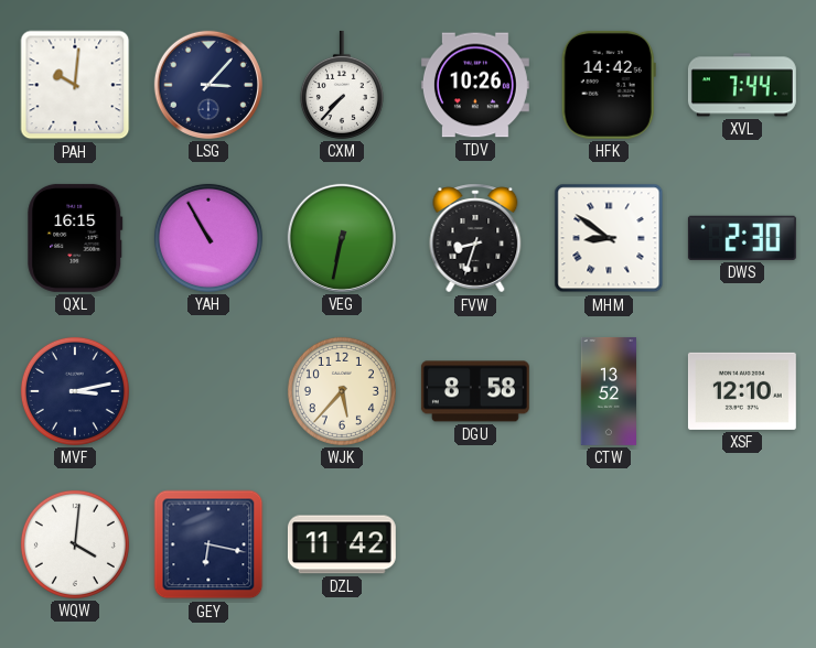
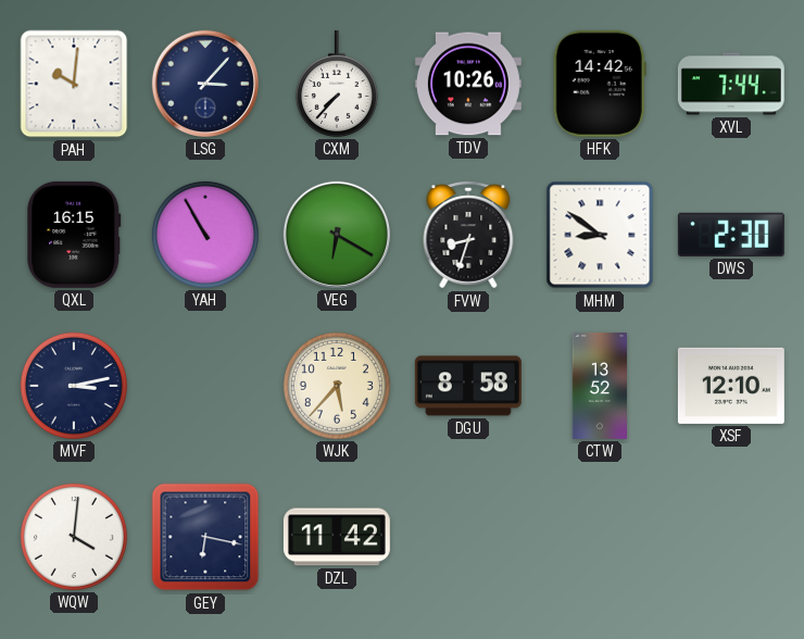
VEG: 6:32 -> 6:20 (337, 235)
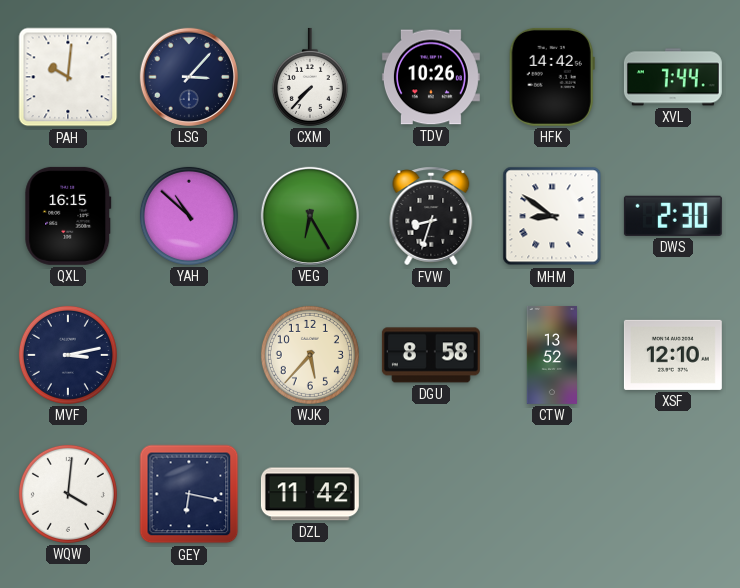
YAH: 10:55 -> 10:52 (189, 216)
VEG: 6:20 -> 6:25 (310, 216)
